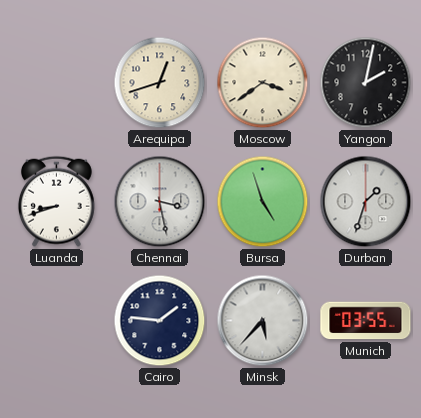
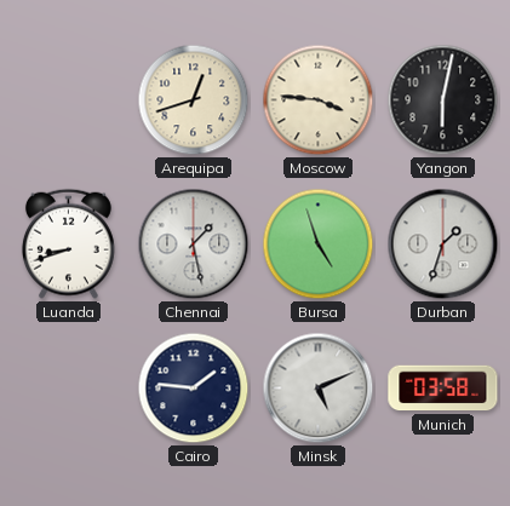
Moscow: 3:39 -> 3:46 (319, 100)
Yangon: 2:02 -> 6:02 (443, 100)
Chennai: 3:28 -> 1:28 (194, 245)
Minsk: 5:37 -> 5:11 (319, 389)
Munich: 03:55 -> 03:58 (443, 389)
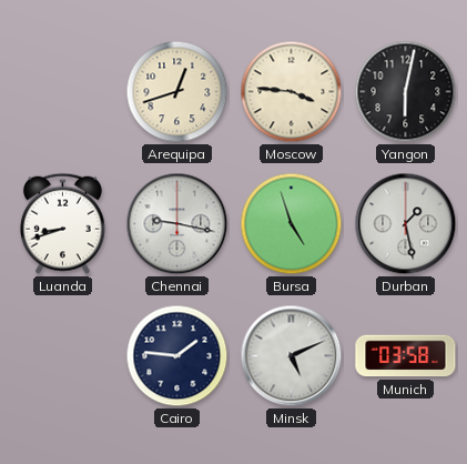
Chennai: 1:28 -> 9:17 (177, 224)
Durban: 1:33 -> 1:28 (406, 224)
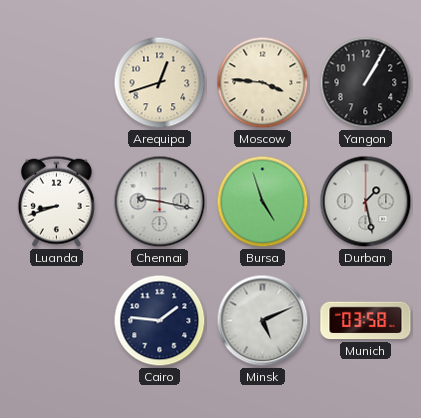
Yangon: 6:02 -> 1:05 (366, 83)
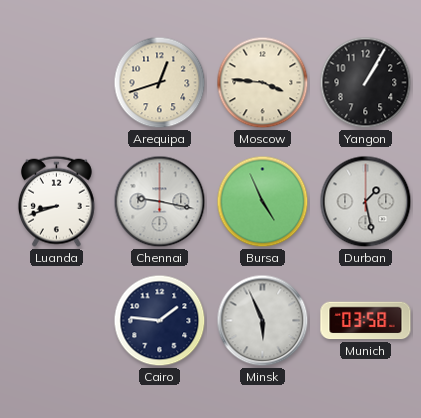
Bursa: 4:57 -> 4:56 (263, 202)
Minsk: 5:11 -> 5:56 (263, 321)
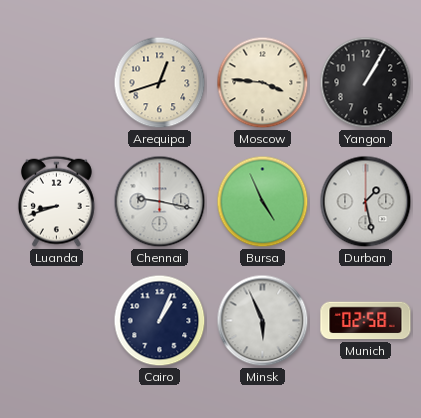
Cairo: 1:46 -> 1:04 (160, 321)
Munich: 03:58 -> 02:58 (366, 321)
